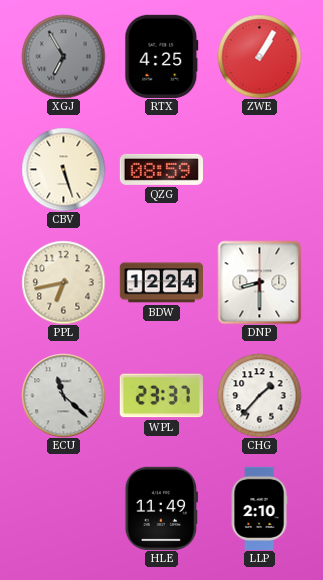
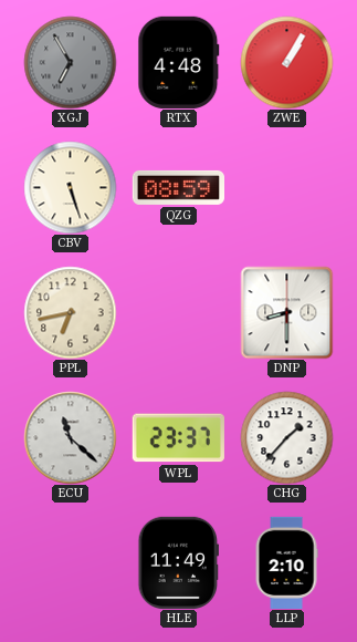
RTX: 4:25 -> 4:48 (179, 62)
BDW: 12:24 -> none (161, 283)
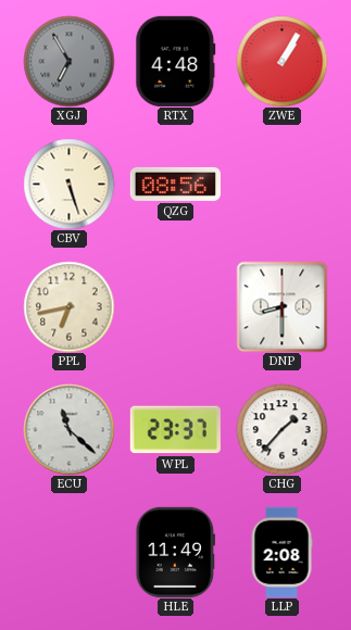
QZG: 08:59 -> 08:56 (175, 184)
LLP: 2:10 -> 2:08 (281, 552)
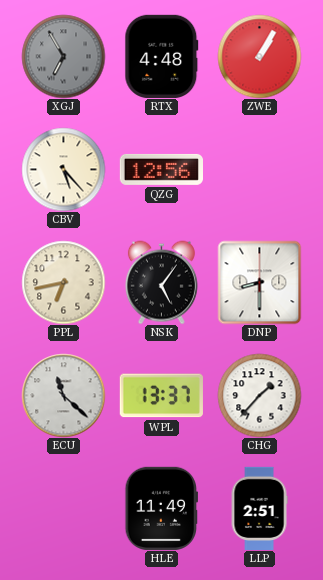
CBV: 5:27 -> 5:23 (63, 169)
QZG: 08:56 -> 12:56 (161, 169)
NSK: none -> 5:06 (161, 282)
WPL: 23:37 -> 13:37 (161, 396)
LLP: 2:08 -> 2:51 (259, 508)
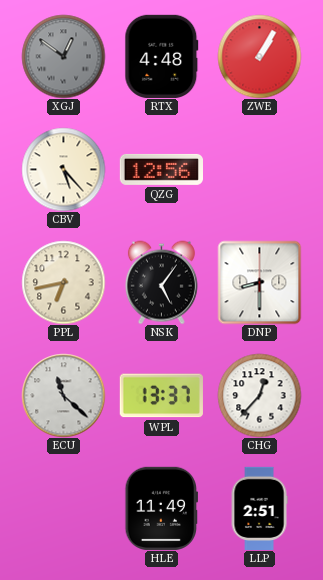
XGJ: 6:55 -> 12:51 (63, 56)
CHG: 1:37 -> 12:37 (259, 395)
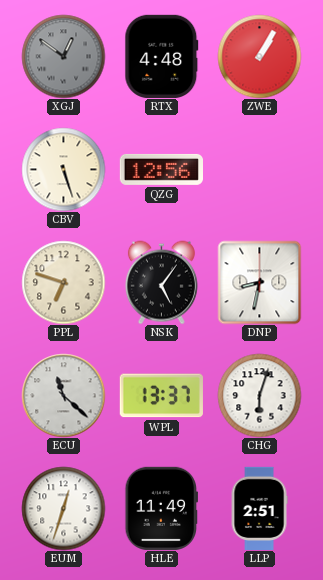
CBV: 5:23 -> 5:27 (63, 169)
PPL: 6:43 -> 6:48 (63, 282)
DNP: 8:30 -> 8:32 (259, 282)
CHG: 12:37 -> 6:03 (259, 395)
EUM: none -> 12:33 (63, 508)
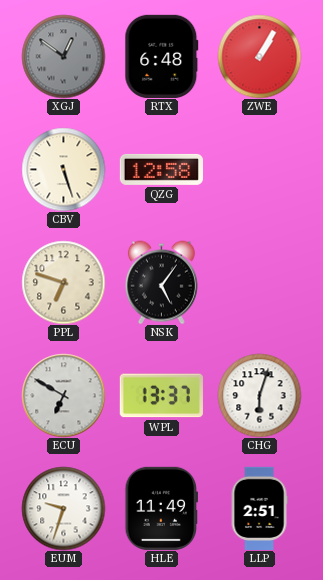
RTX: 4:48 -> 6:48 (162, 56)
QZG: 12:56 -> 12:58 (161, 169)
DNP: 8:32 -> none (259, 282)
ECU: 11:22 -> 6:50 (63, 395)
EUM: 12:33 -> 9:33 (63, 508)
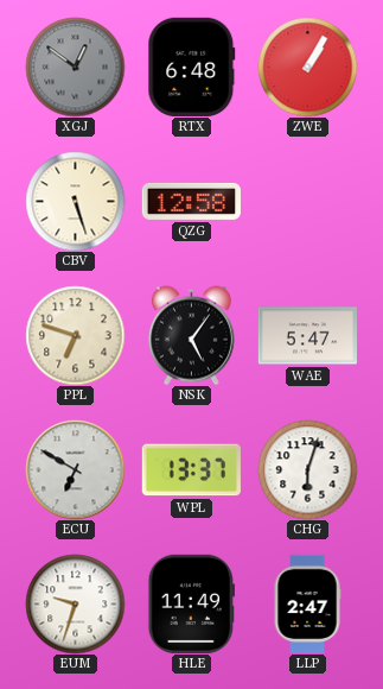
WAE: none -> 5:47 (307, 336)
LLP: 2:51 -> 2:47 (307, 603)
